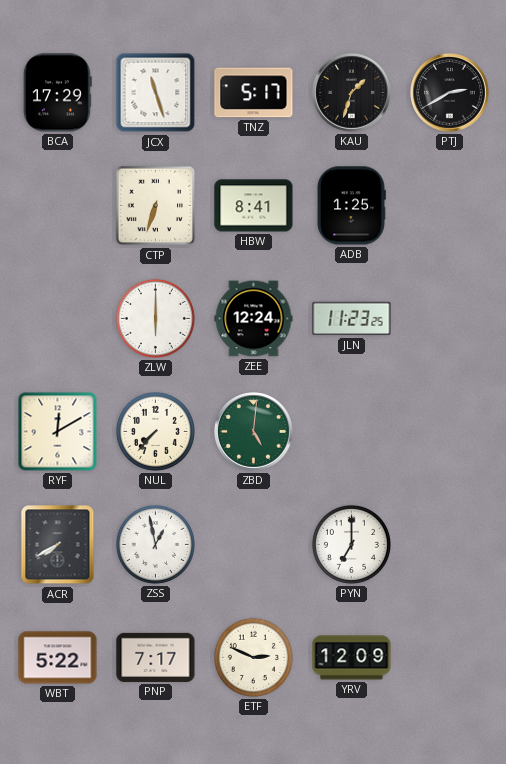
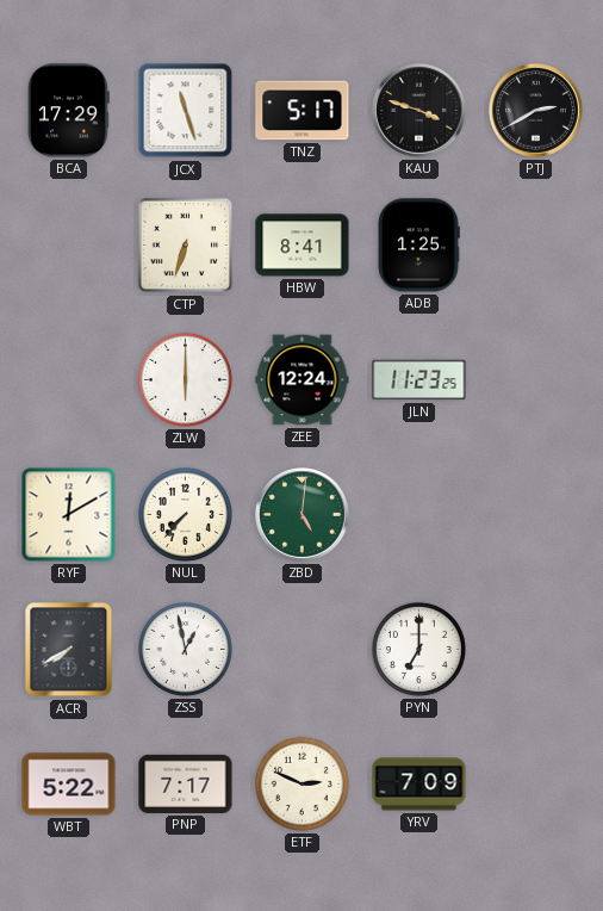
KAU: 1:33 -> 3:48 (419, 111)
YRV: 12:09 -> 7:09 (419, 785)
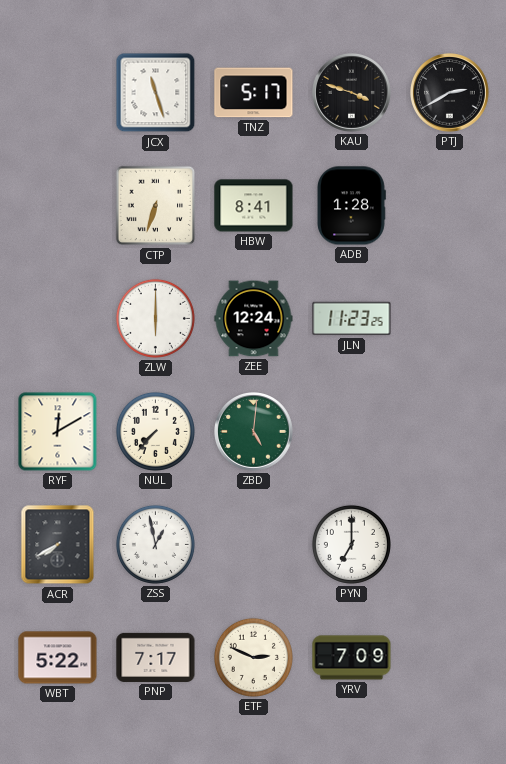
BCA: 17:29 -> none (68, 111)
ADB: 1:25 -> 1:28 (352, 206)
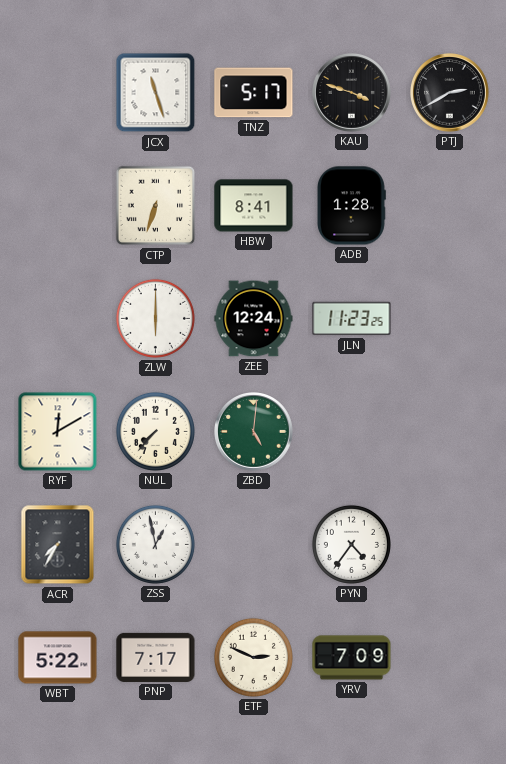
ACR: 7:40 -> 7:35 (58, 545)
PYN: 7:00 -> 4:36 (351, 544)
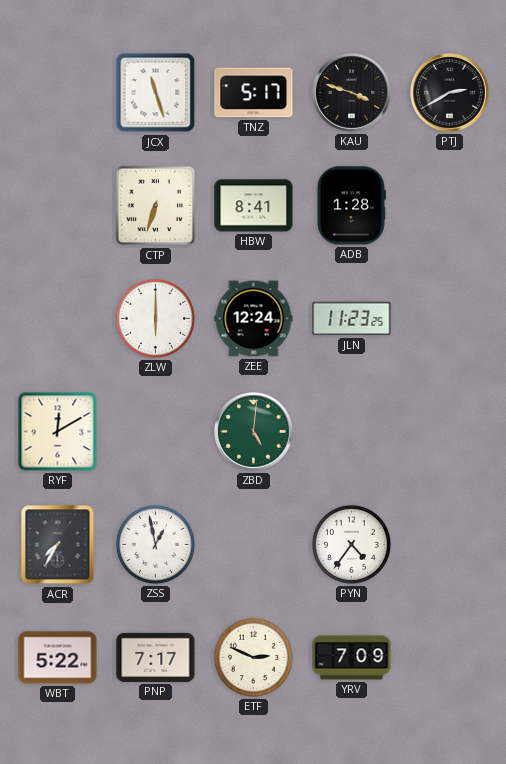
NUL: 7:37 -> none (155, 431)
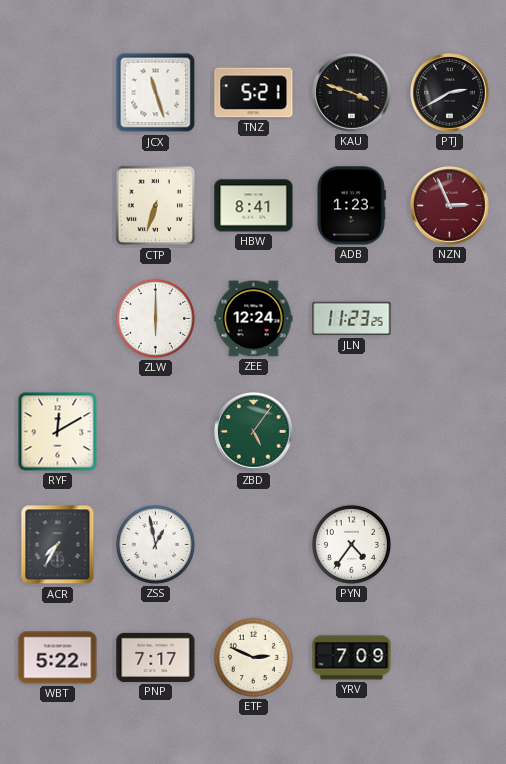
TNZ: 5:17 -> 5:21 (254, 93)
ADB: 1:28 -> 1:23 (352, 206)
NZN: none -> 2:56 (450, 206)
ZBD: 5:01 -> 5:06 (254, 432)
